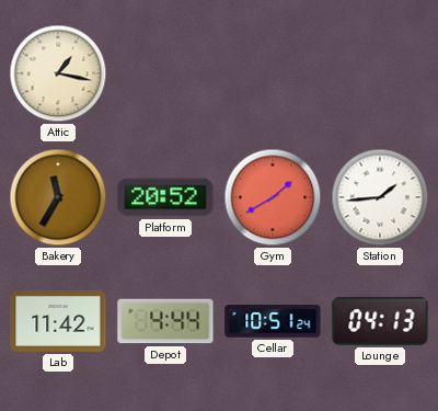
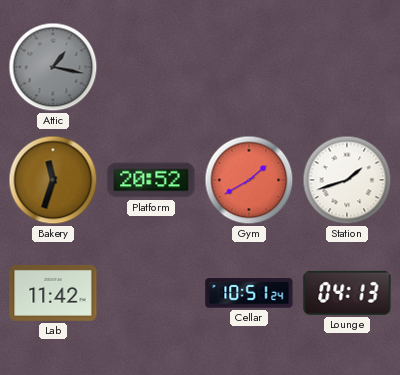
Attic dial: cream -> grey (53, 67)
Bakery: 11:35 -> 11:33 (53, 180)
Station: 1:44 -> 1:42 (347, 180)
Depot: 4:44 -> none (165, 321)
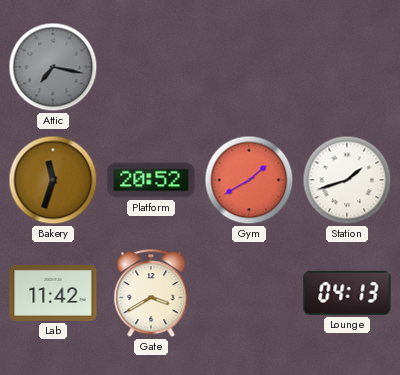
Attic: 1:17 -> 7:17 (53, 67)
Gate: none -> 3:40 (151, 294)
Cellar: 10:51 -> none (249, 293)
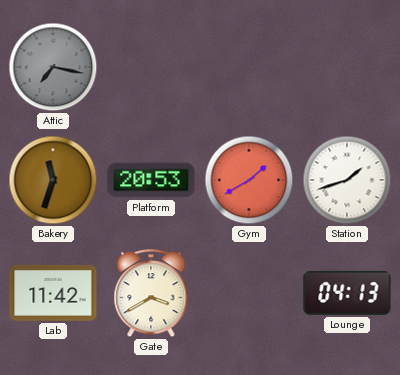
Platform: 20:52 -> 20:53 (151, 180)
